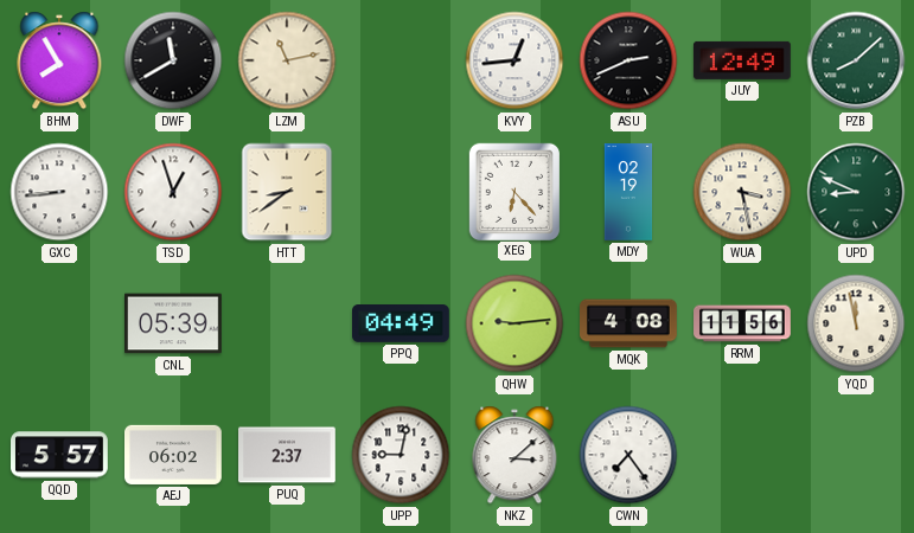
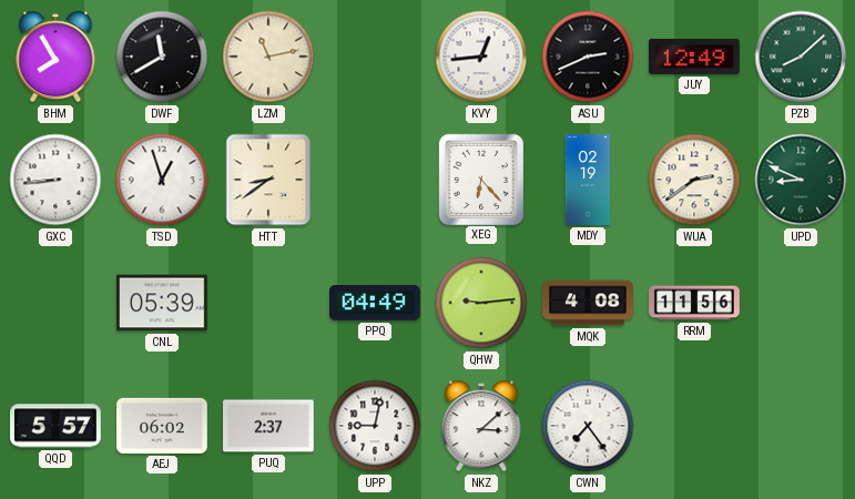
WUA: 3:28 -> 2:39 (694, 180)
YQD: 11:58 -> none (856, 323)
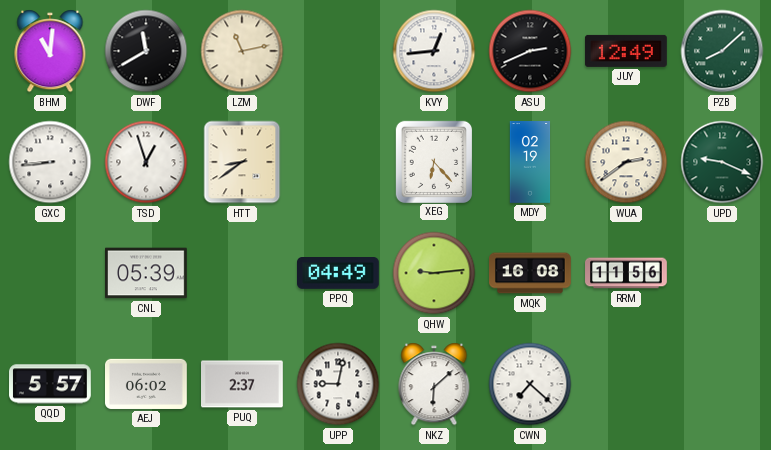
BHM: 7:55 -> 11:01 (50, 51)
UPD: 8:49 -> 9:19 (722, 162)
MQK: 4:08 -> 16:08 (531, 273)
NKZ: 3:08 -> 6:08 (434, 384)
CWN: 7:24 -> 7:22 (530, 384)
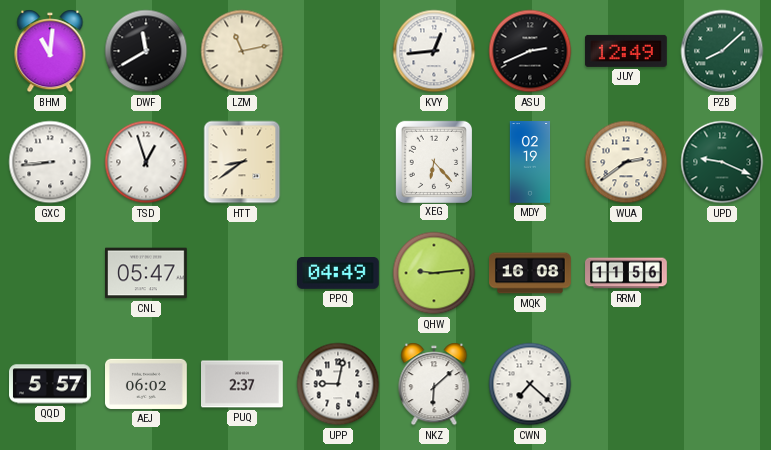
CNL: 05:39 -> 05:47 (147, 273)
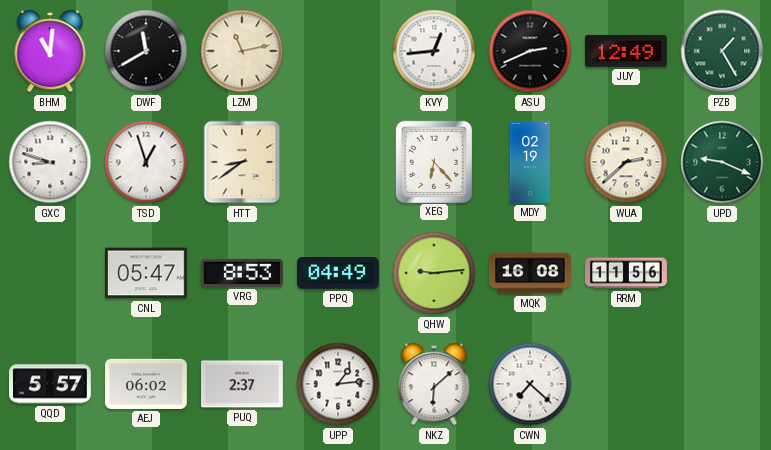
PZB: 8:08 -> 1:25 (722, 51)
GXC: 8:44 -> 8:48 (50, 162)
WUA: 2:39 -> 2:38 (626, 162)
VRG: none -> 8:53 (242, 273)
UPP: 9:02 -> 1:14 (338, 384)
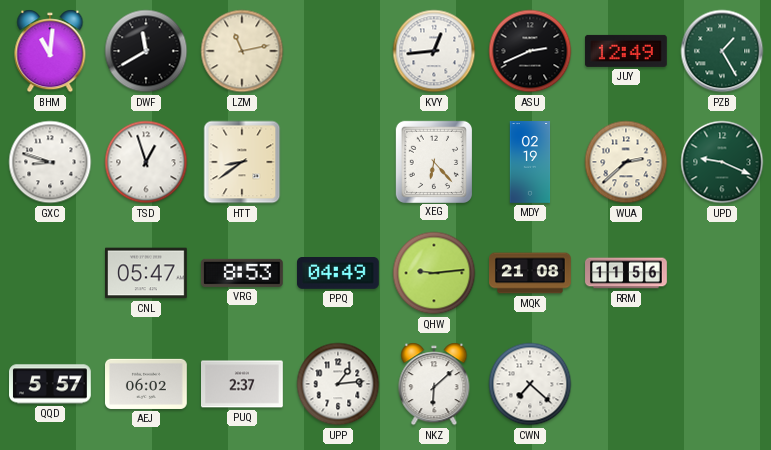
MQK: 16:08 -> 21:08 (531, 273)
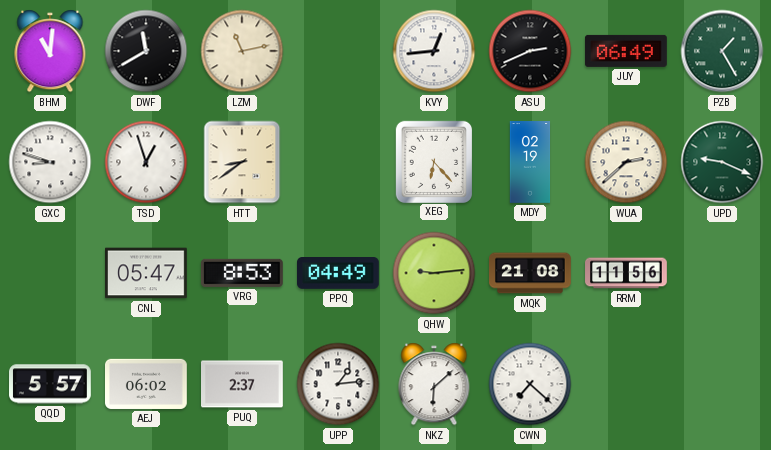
JUY: 12:49 -> 06:49 (626, 51)
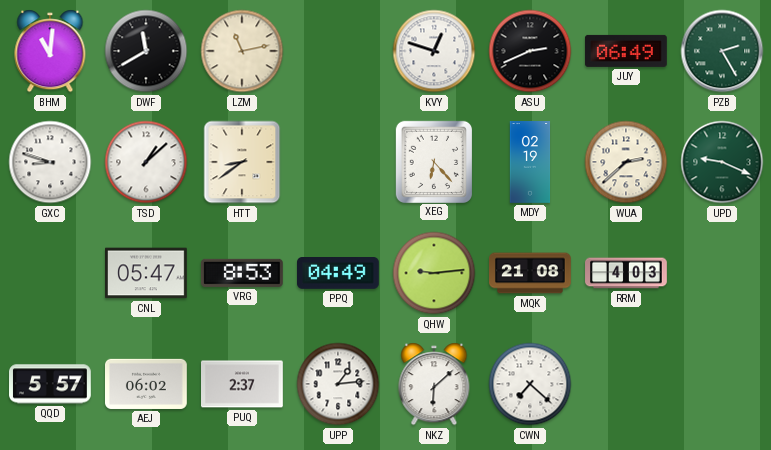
KVY: 12:44 -> 12:48 (434, 51)
PZB: 1:25 -> 2:25 (722, 51)
TSD: 12:57 -> 1:08 (146, 162)
RRM: 11:56 -> 4:03 (626, 273)
